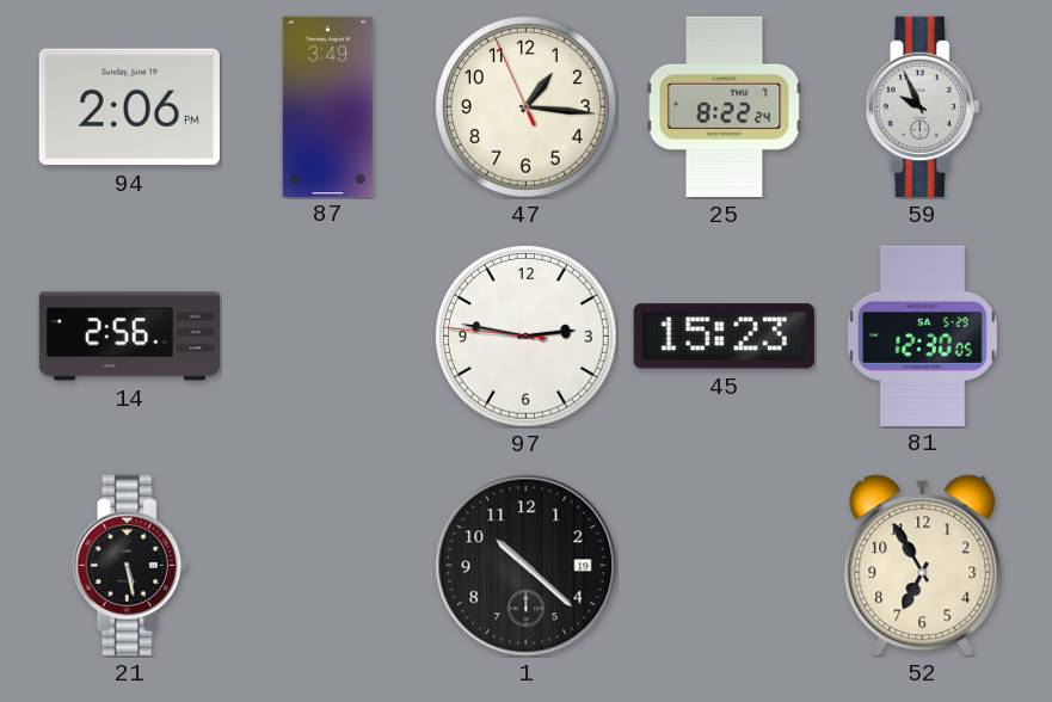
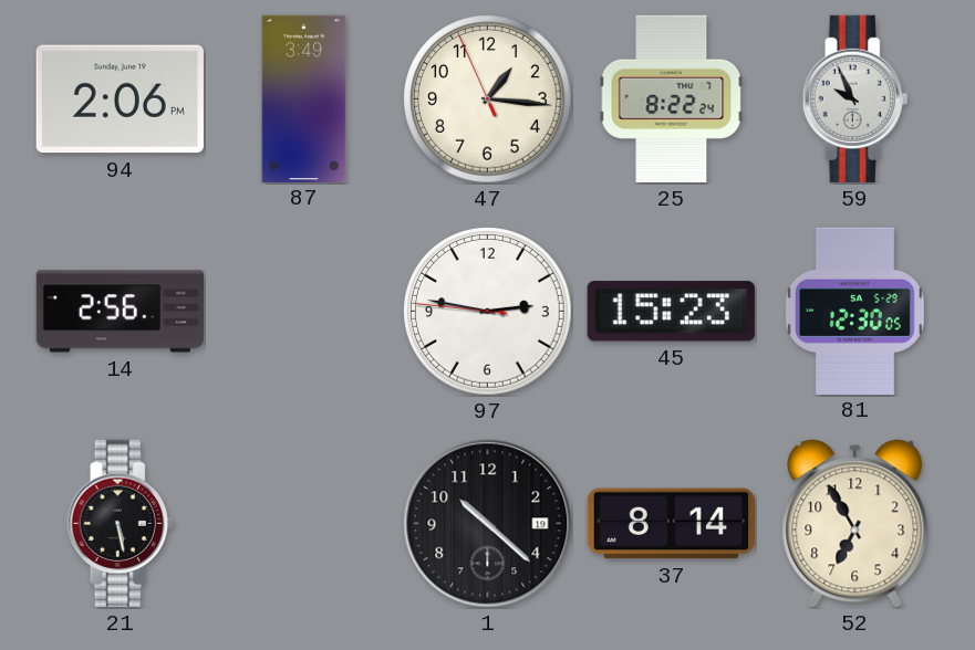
37: none -> 8:14 (671, 524)
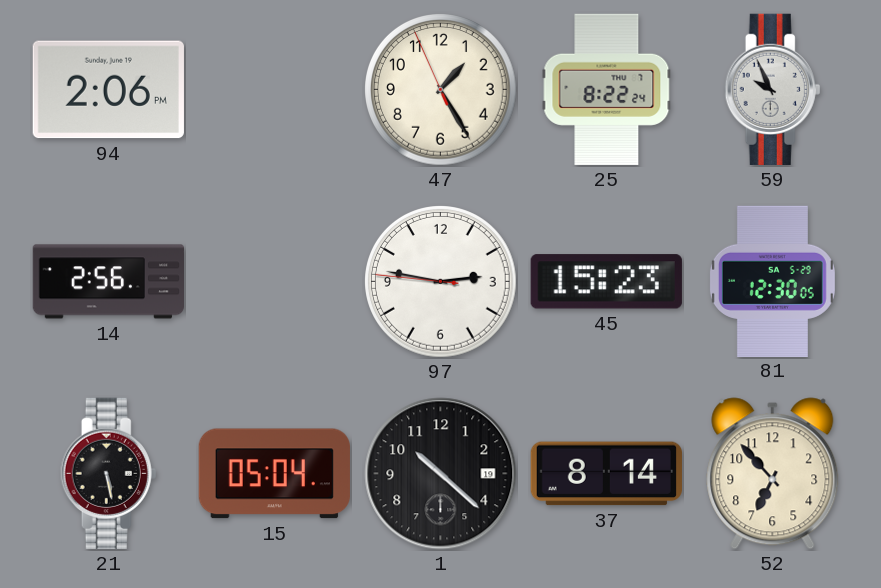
87: 3:49 -> none (304, 98)
47: 1:15 -> 1:24 (441, 90)
15: none -> 05:04 (274, 474)
52: 6:55 -> 6:53 (773, 474)
